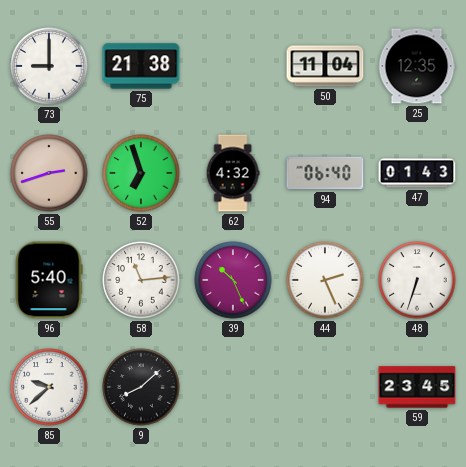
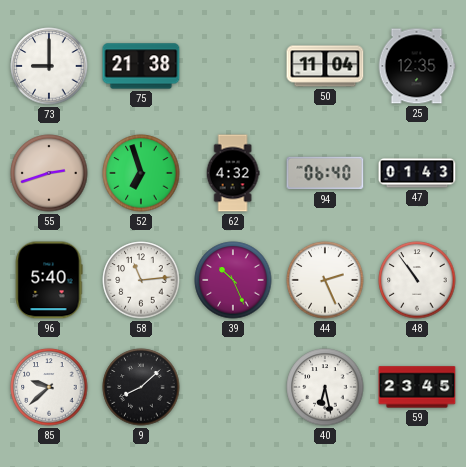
48: 6:33 -> 10:54 (417, 280)
40: none -> 6:28 (325, 387)
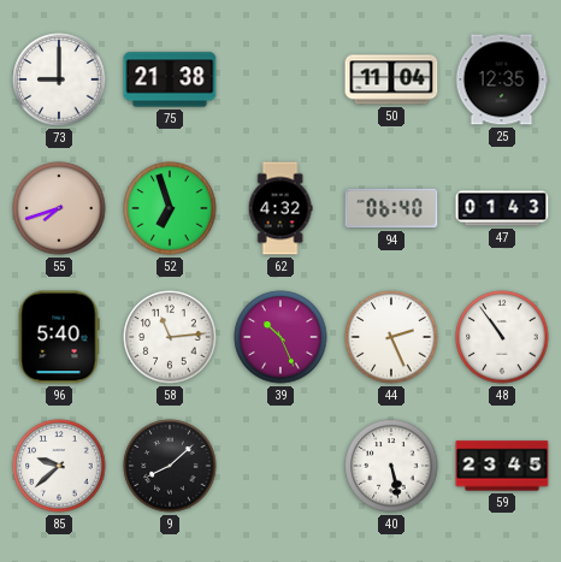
55: 2:42 -> 7:42 (59, 208)
40: 6:28 -> 5:28 (391, 466)
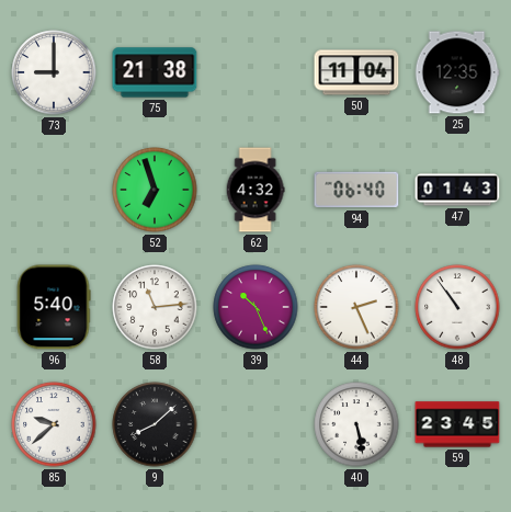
55: 7:42 -> none (59, 208)
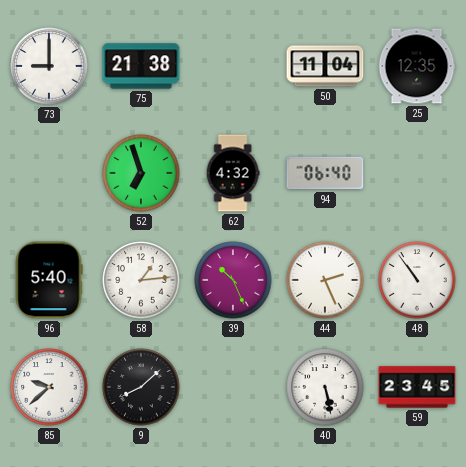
47: 01:43 -> none (457, 190)
58: 11:14 -> 1:14 (141, 280)
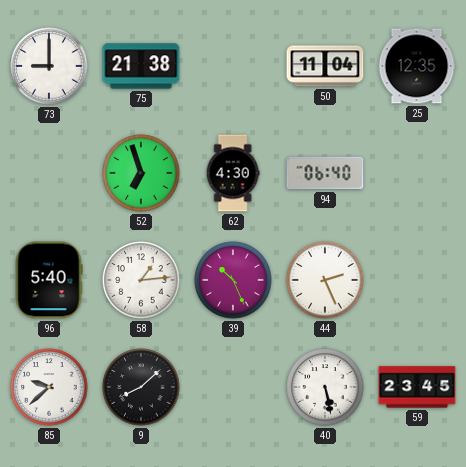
62: 4:32 -> 4:30 (233, 173)
48: 10:54 -> none (417, 280)
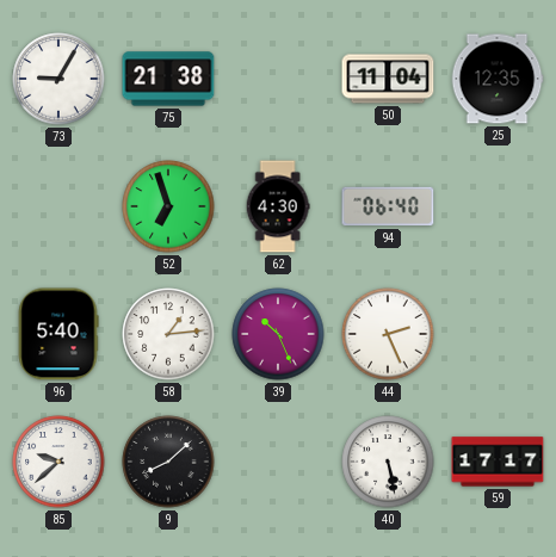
73: 9:00 -> 9:05 (58, 79)
59: 23:45 -> 17:17 (498, 462)
